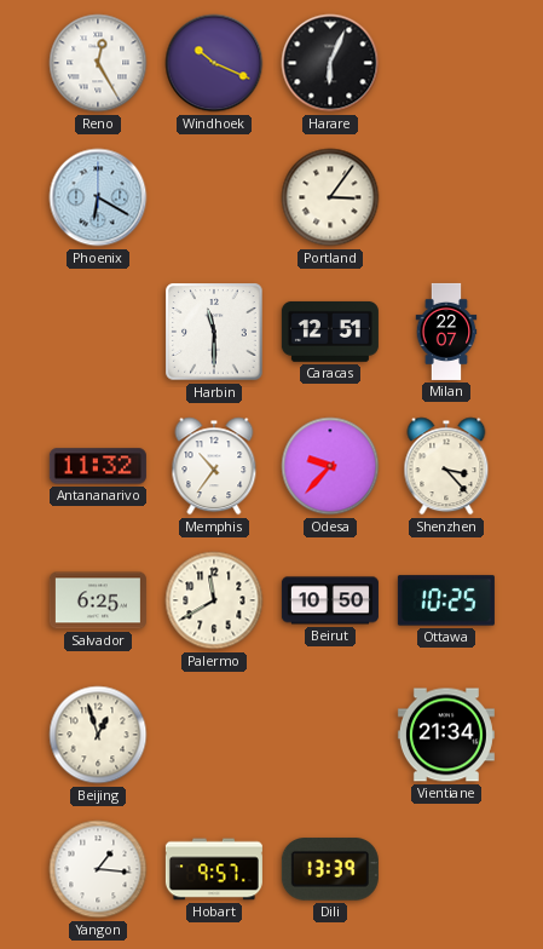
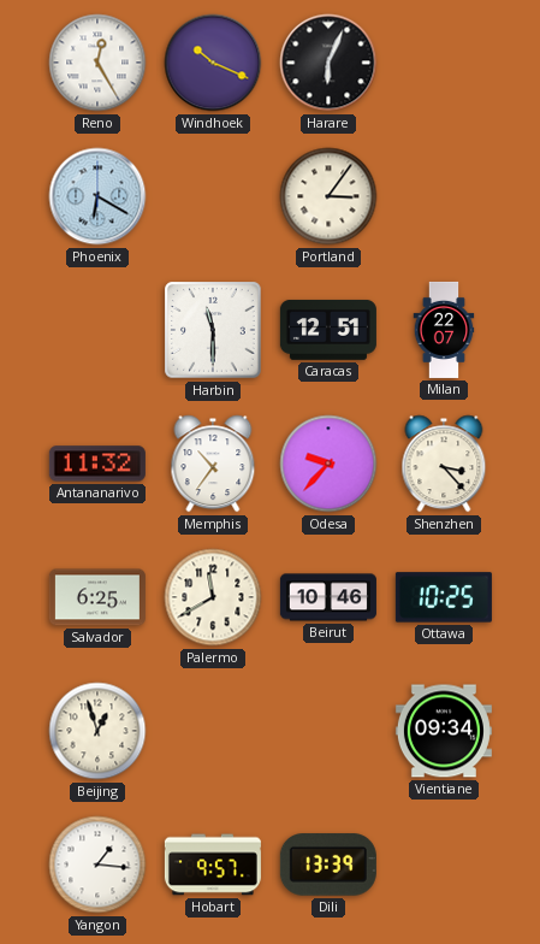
Beirut: 10:50 -> 10:46 (328, 597)
Vientiane: 21:34 -> 09:34 (444, 731)
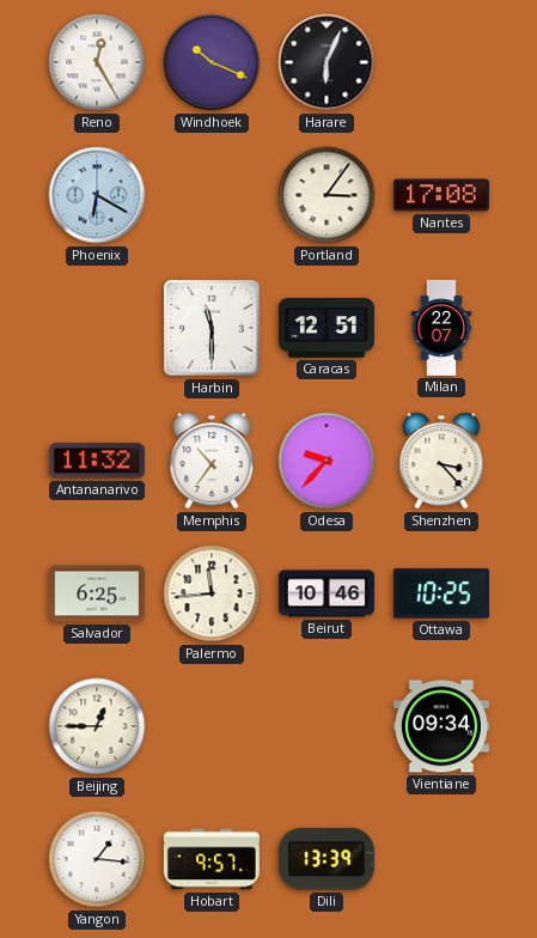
Nantes: none -> 17:08 (441, 195)
Palermo: 11:40 -> 11:44 (212, 593)
Beijing: 12:57 -> 12:45 (97, 726)
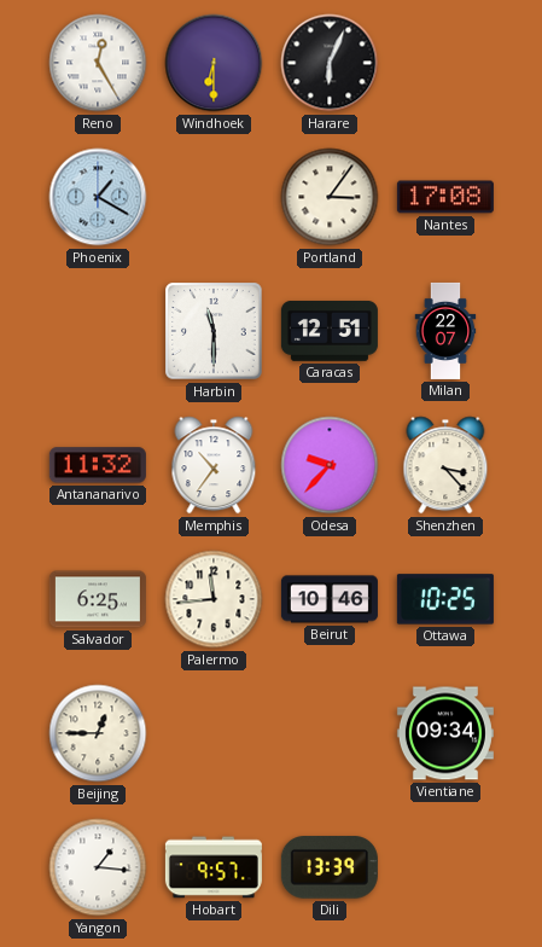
Windhoek: 10:19 -> 6:30 (214, 63)
Phoenix: 6:20 -> 1:20 (98, 197)
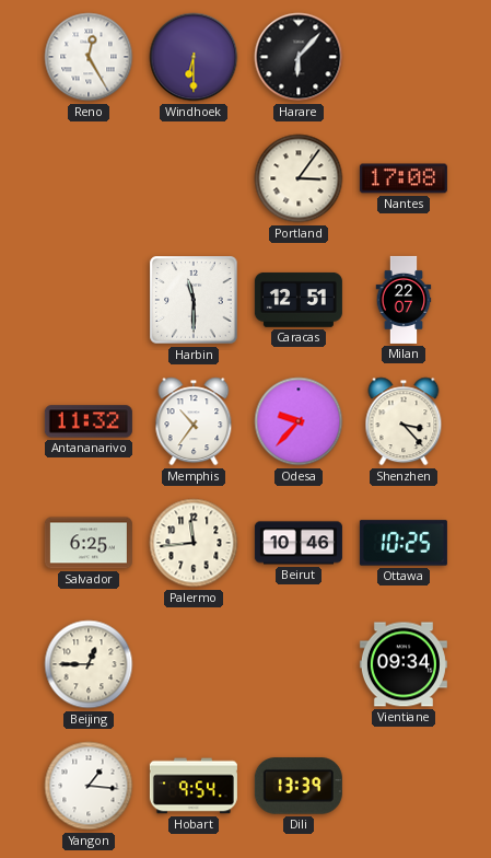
Harare: 6:04 -> 6:07 (299, 57)
Phoenix: 1:20 -> none (98, 197)
Hobart: 9:57 -> 9:54 (194, 786)
